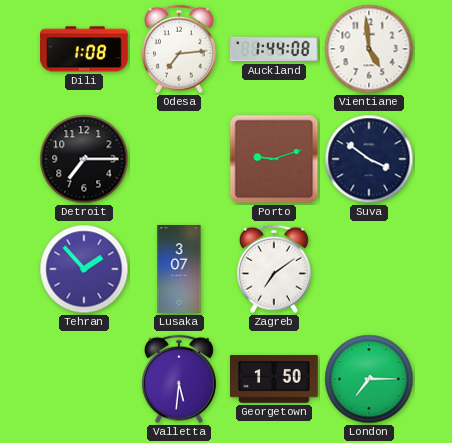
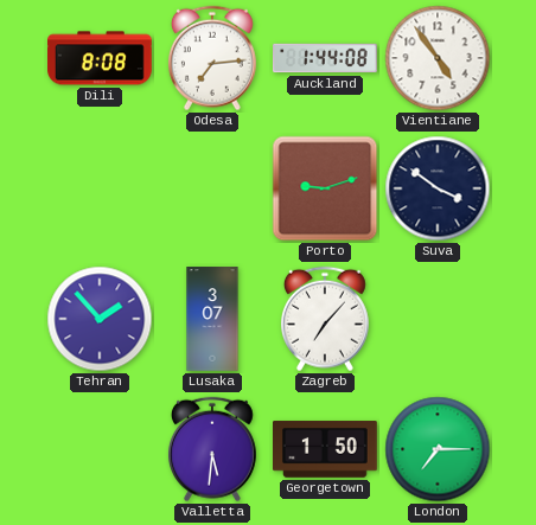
Dili: 1:08 -> 8:08 (101, 58)
Vientiane: 4:59 -> 4:54 (438, 58)
Detroit: 7:15 -> none (84, 159)
Zagreb: 7:09 -> 7:07 (325, 319)
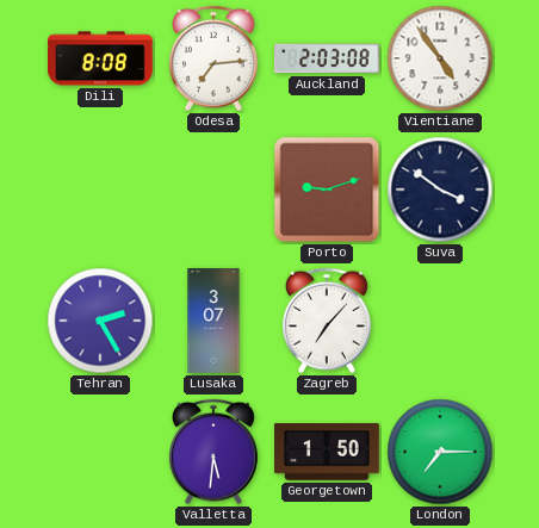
Auckland: 1:44 -> 2:03 (327, 58)
Tehran: 1:53 -> 2:25 (100, 321)
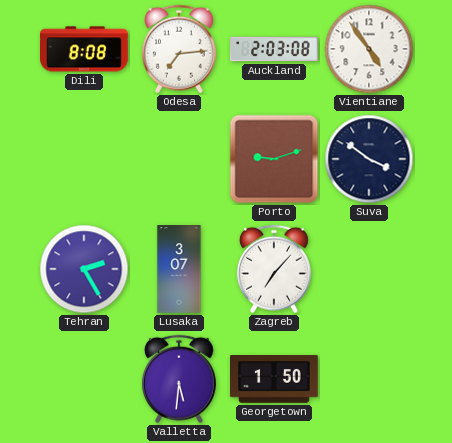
London: 7:15 -> none (440, 452)
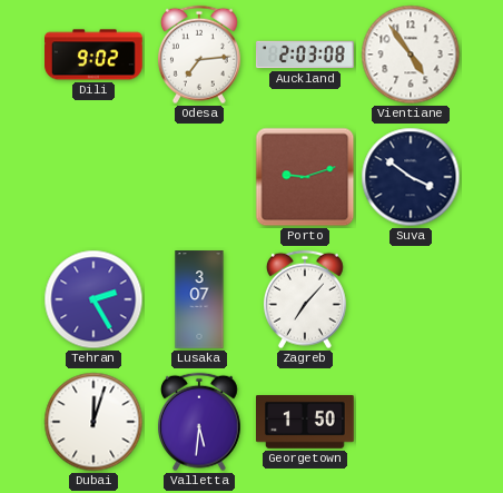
Dili: 8:08 -> 9:02 (95, 55)
Dubai: none -> 12:03 (93, 422)
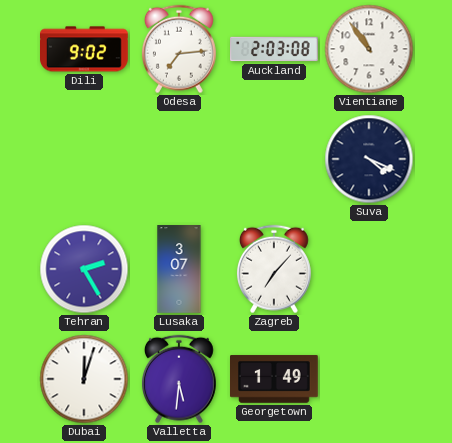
Vientiane: 4:54 -> 10:54 (369, 49)
Porto: 9:12 -> none (305, 177)
Suva: 3:51 -> 4:19 (369, 159)
Georgetown: 1:50 -> 1:49 (275, 379)
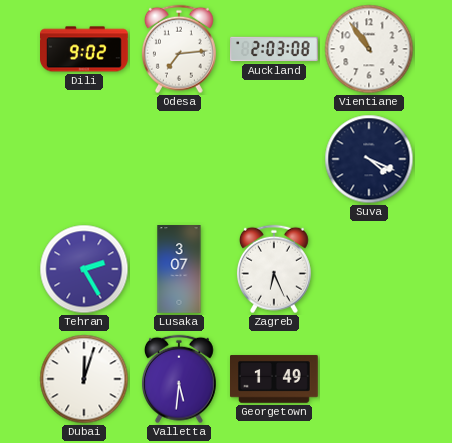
Zagreb: 7:07 -> 6:26 (274, 269)
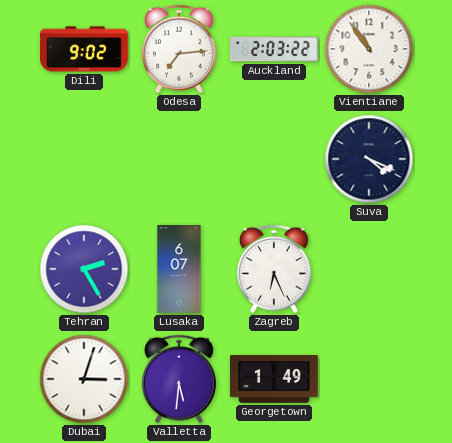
Auckland: 2:03:08 -> 2:03:22 (274, 49)
Lusaka: 3:07 -> 6:07 (179, 269)
Dubai: 12:03 -> 3:03 (84, 379)
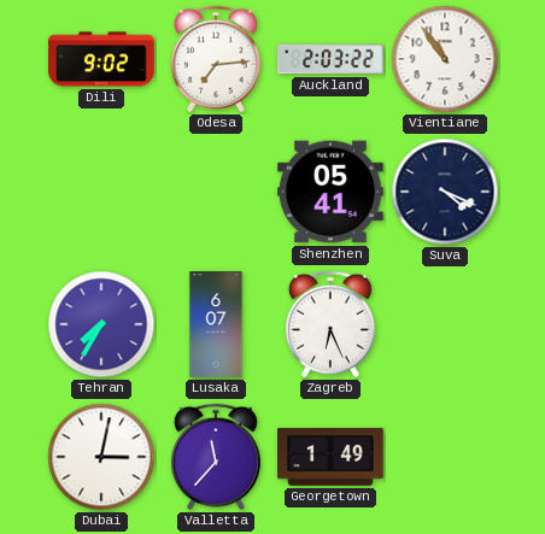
Shenzhen: none -> 05:41 (332, 192)
Tehran: 2:25 -> 7:35 (101, 324)
Dubai: 3:03 -> 3:02 (101, 457)
Valletta: 5:31 -> 11:37 (216, 457)
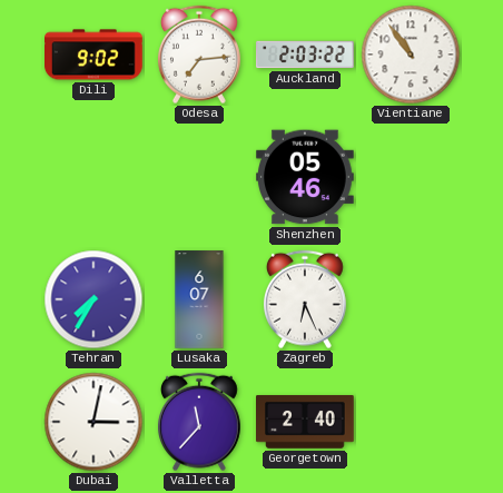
Shenzhen: 05:41 -> 05:46 (306, 177)
Suva: 4:19 -> none (445, 192)
Georgetown: 1:49 -> 2:40 (306, 422)
